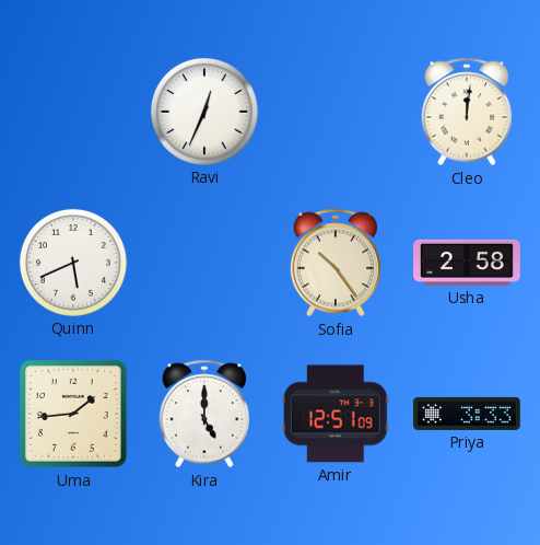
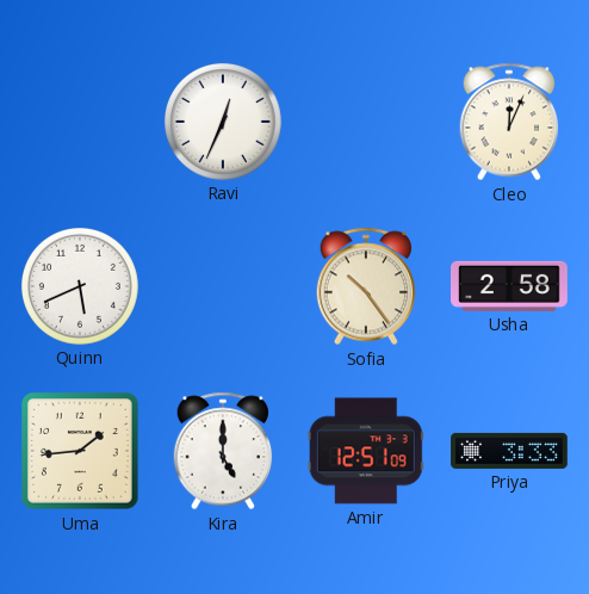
Cleo: 12:01 -> 12:04 (509, 122)
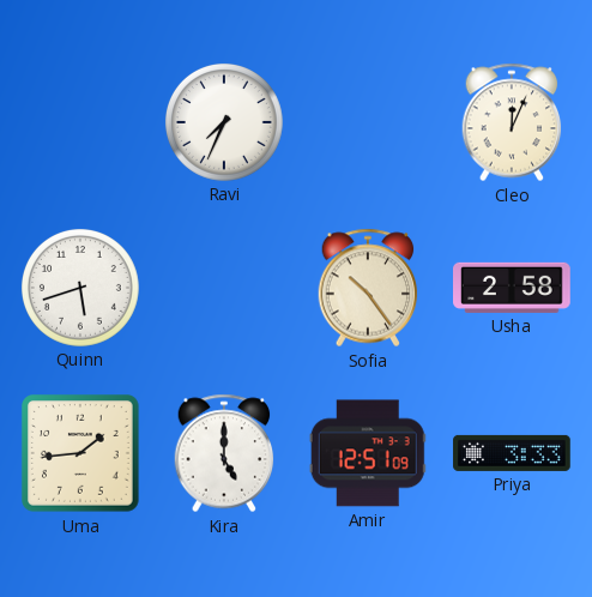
Ravi: 12:34 -> 7:34 (224, 122)
Quinn: 5:41 -> 5:42 (80, 288)
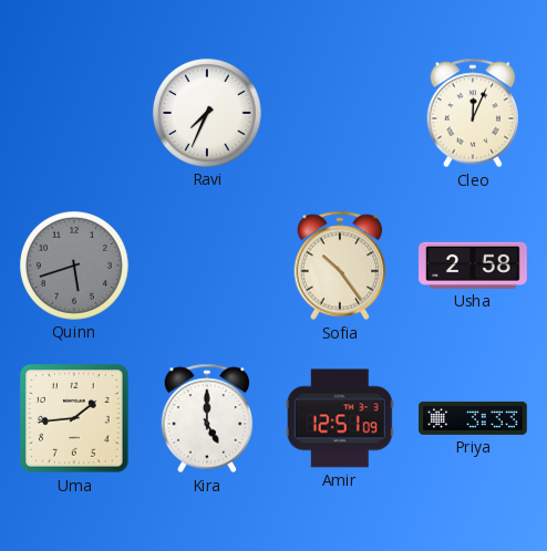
Quinn dial: white -> grey (74, 266)
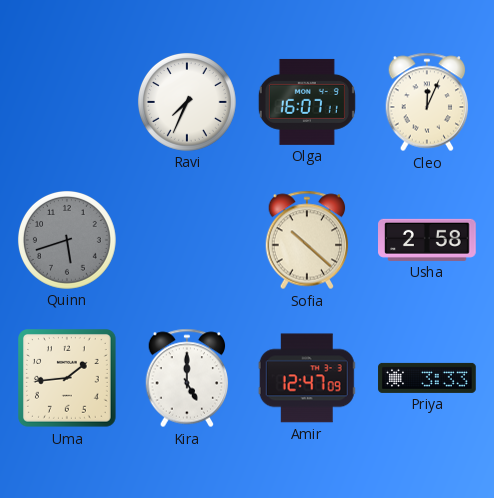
Olga: none -> 16:07 (307, 102)
Sofia: 10:24 -> 10:22 (307, 240)
Amir: 12:51 -> 12:47 (307, 378)
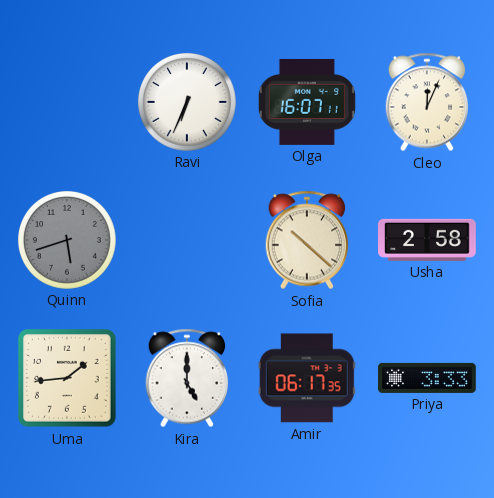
Ravi: 7:34 -> 6:34 (187, 102)
Amir: 12:47 -> 06:17 (307, 378)
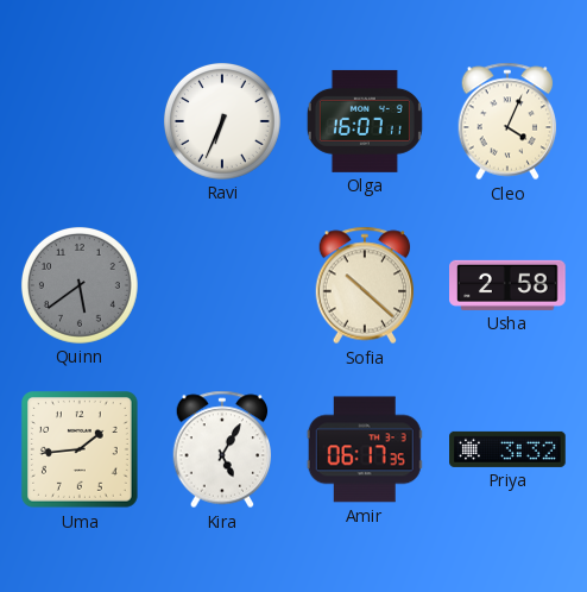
Cleo: 12:04 -> 4:04 (507, 121)
Quinn: 5:42 -> 5:39 (80, 285)
Kira: 5:00 -> 5:05 (222, 449)
Priya: 3:33 -> 3:32 (507, 449)
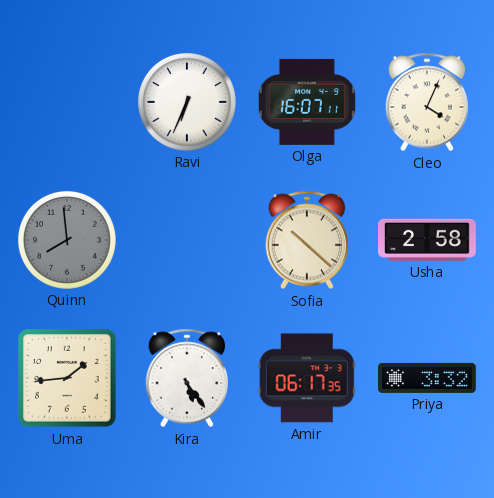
Quinn: 5:39 -> 7:59 (67, 240)
Kira: 5:05 -> 5:24 (187, 378)
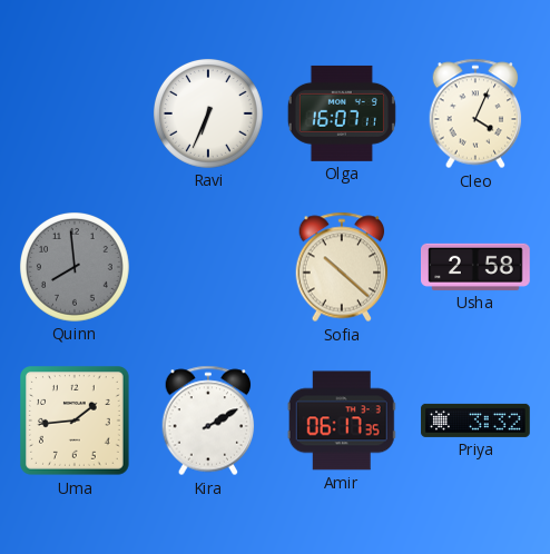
Kira: 5:24 -> 2:10 (208, 421)
